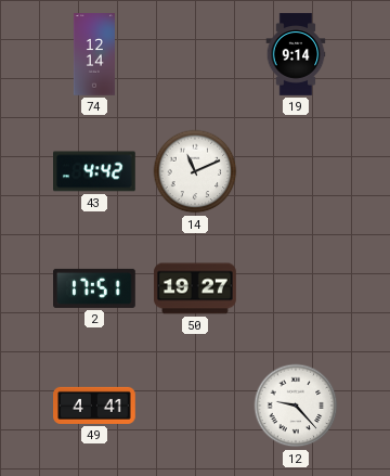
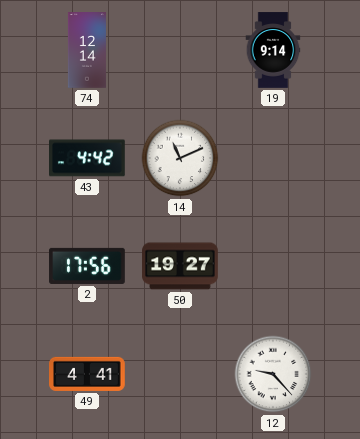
2: 17:51 -> 17:56 (87, 266)
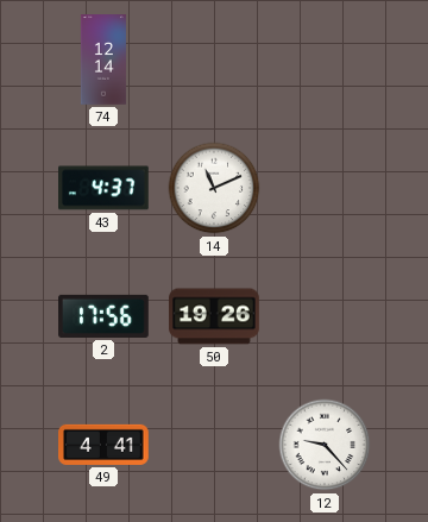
19: 9:14 -> none (273, 50)
43: 4:42 -> 4:37 (105, 188)
50: 19:27 -> 19:26 (214, 316)
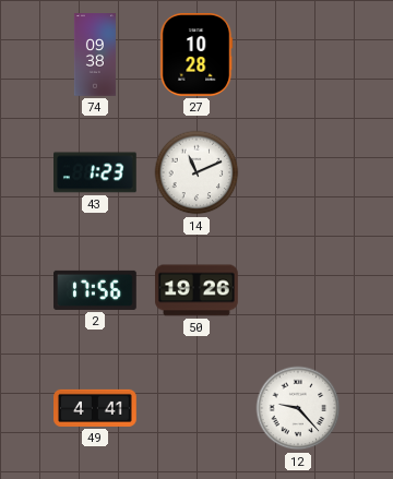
74: 12:14 -> 09:38 (95, 55)
27: none -> 10:28 (196, 56)
43: 4:37 -> 1:23 (96, 172)
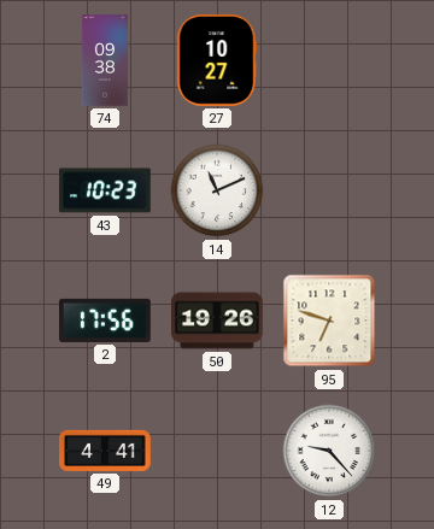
27: 10:28 -> 10:27 (217, 61)
43: 1:23 -> 10:23 (106, 190)
95: none -> 6:48 (329, 321)
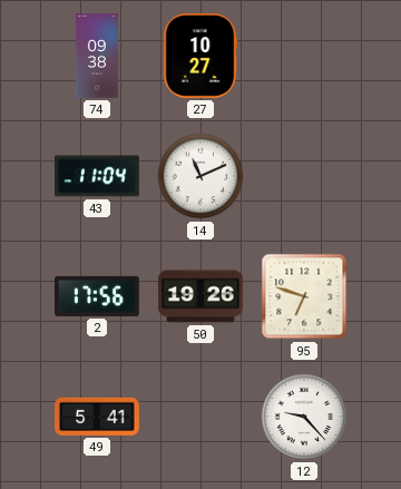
43: 10:23 -> 11:04 (98, 176)
49: 4:41 -> 5:41 (97, 417)
